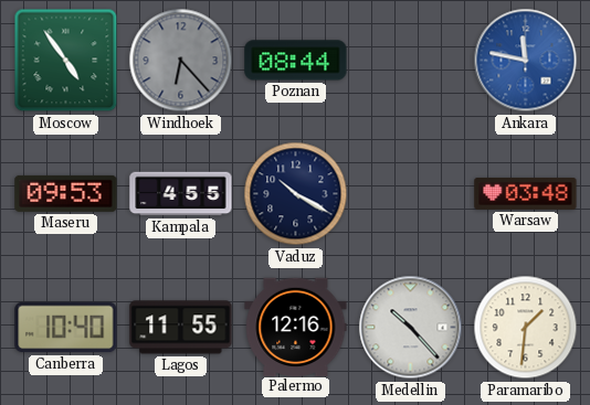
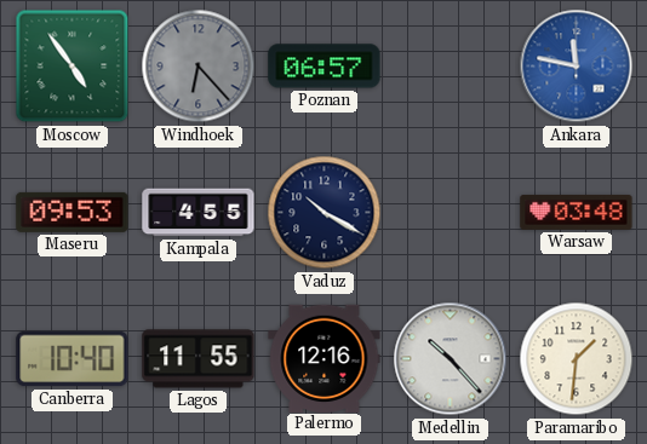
Poznan: 08:44 -> 06:57 (325, 67)
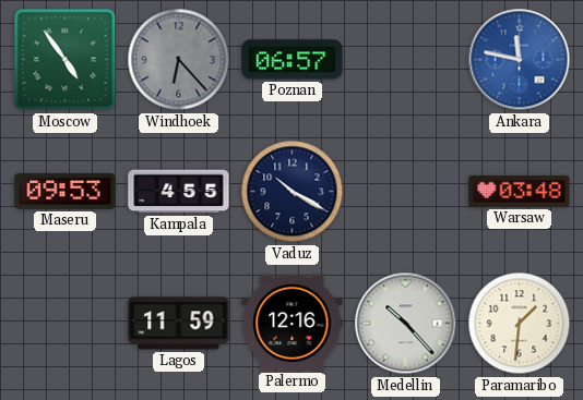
Canberra: 10:40 -> none (73, 359)
Lagos: 11:55 -> 11:59 (179, 324)
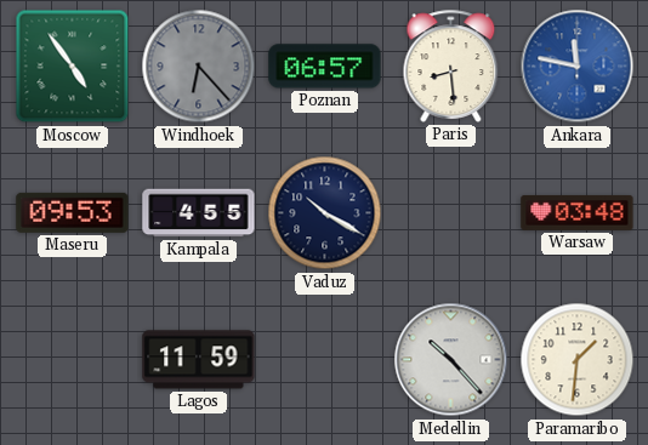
Paris: none -> 8:29 (451, 65)
Palermo: 12:16 -> none (293, 323)
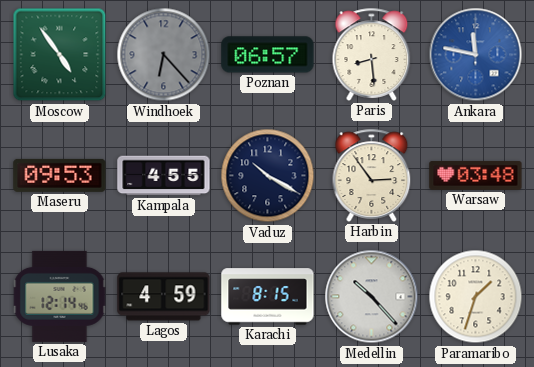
Harbin: none -> 2:54 (372, 175)
Lusaka: none -> 12:14 (60, 296)
Lagos: 11:59 -> 4:59 (164, 297)
Karachi: none -> 8:15 (268, 297)
Paramaribo: 1:31 -> 1:33 (476, 297)
